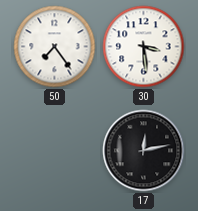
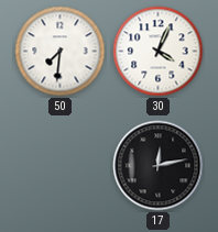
50: 7:24 -> 7:31 (61, 52)
30: 3:29 -> 4:04 (159, 52)
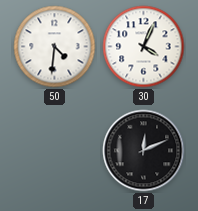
50: 7:31 -> 4:31 (55, 47)
17: 12:13 -> 12:11 (144, 151)
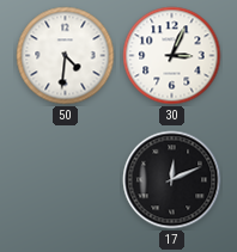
30: 4:04 -> 3:04 (172, 56)
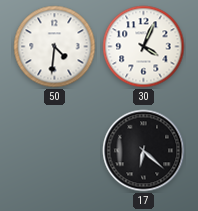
30: 3:04 -> 4:04 (144, 47)
17: 12:11 -> 6:22 (144, 151)
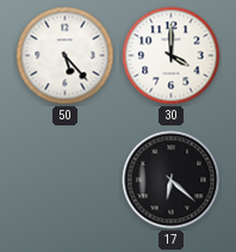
50: 4:31 -> 5:23 (66, 56)
30: 4:04 -> 4:00 (172, 56)
